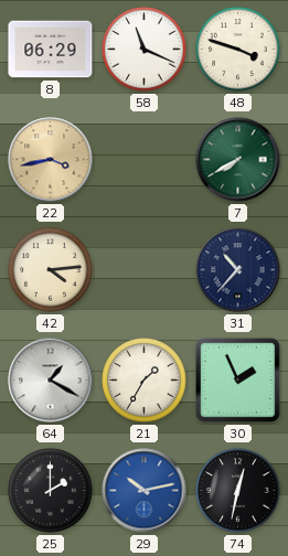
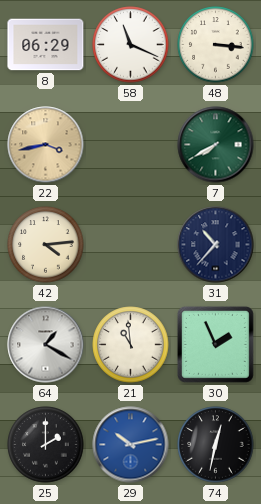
48: 3:48 -> 3:16 (216, 45)
21: 1:35 -> 10:59 (131, 345)
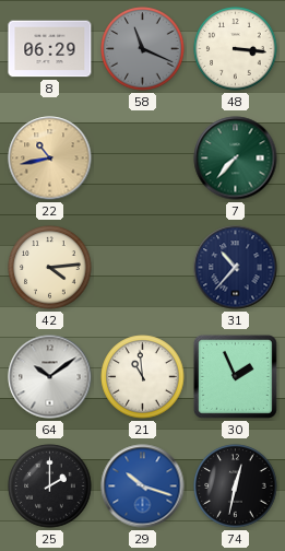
58 dial: white -> grey (143, 49)
22: 3:43 -> 10:43 (50, 159)
7: 7:40 -> 7:37 (236, 159)
64: 1:20 -> 10:09 (50, 377)
29: 10:13 -> 10:18 (143, 486)
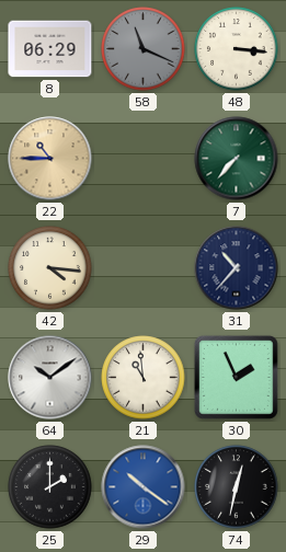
22: 10:43 -> 10:45 (50, 159)
42: 4:14 -> 4:16 (50, 268)
29: 10:18 -> 10:21 (144, 487)
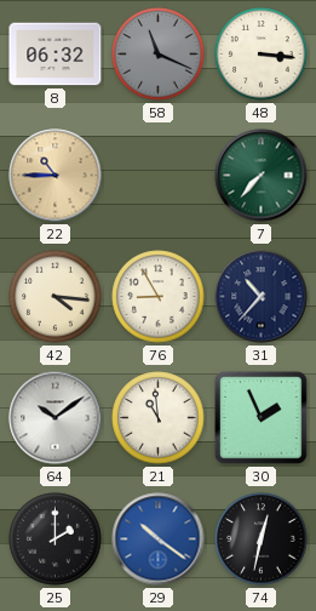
8: 06:29 -> 06:32 (56, 55)
76: none -> 8:55 (159, 297)
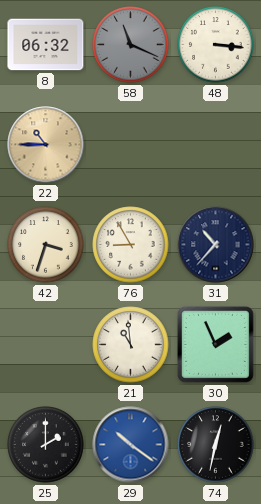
7: 7:37 -> none (262, 176)
42: 4:16 -> 3:33 (46, 245)
64: 10:09 -> none (56, 418)
